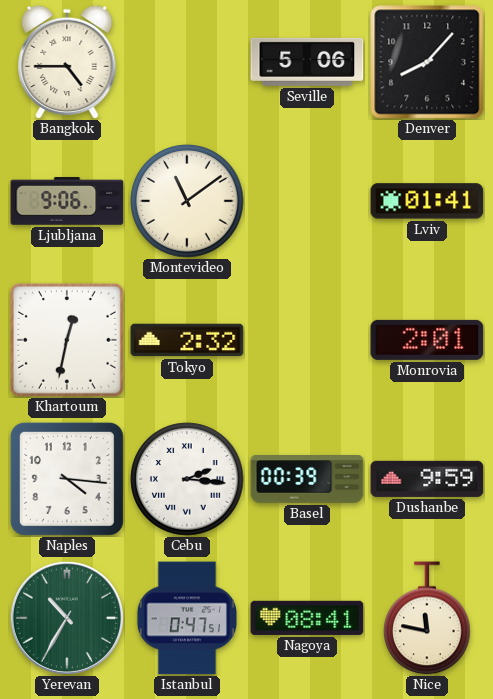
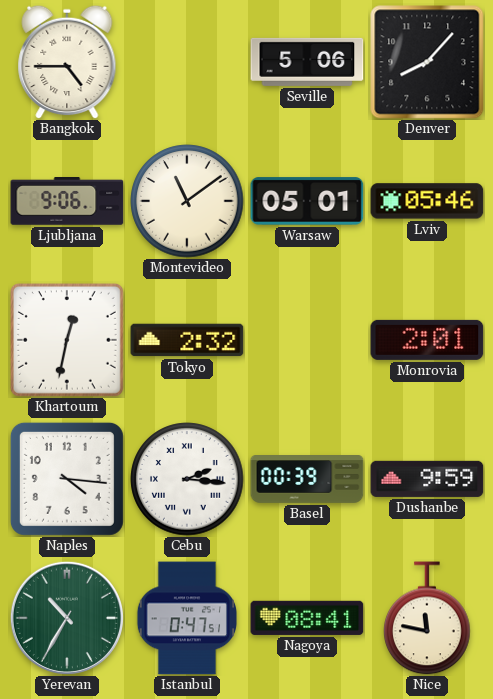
Warsaw: none -> 05:01 (307, 201)
Lviv: 01:41 -> 05:46 (427, 201)
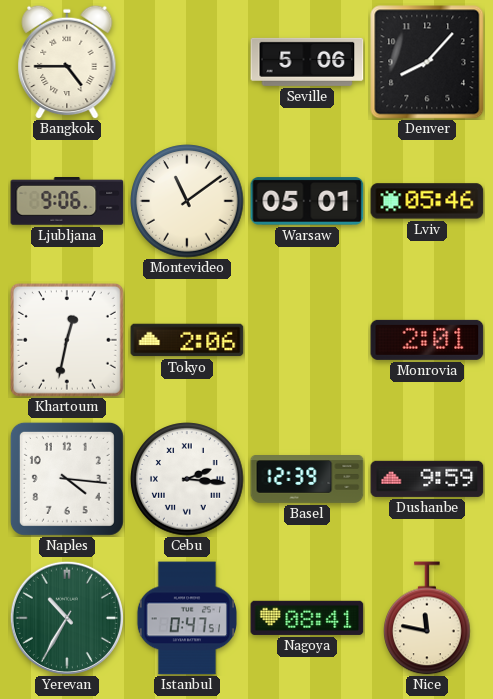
Tokyo: 2:32 -> 2:06 (187, 340)
Basel: 00:39 -> 12:39 (307, 480)
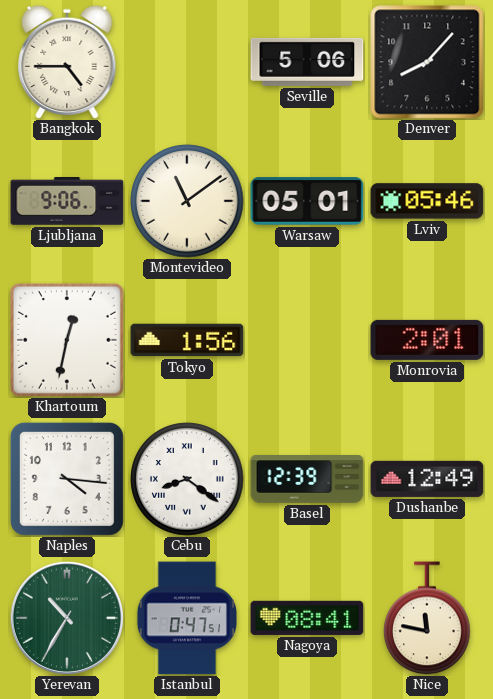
Tokyo: 2:06 -> 1:56 (187, 340)
Cebu: 2:16 -> 8:21 (187, 479)
Dushanbe: 9:59 -> 12:49 (427, 479)
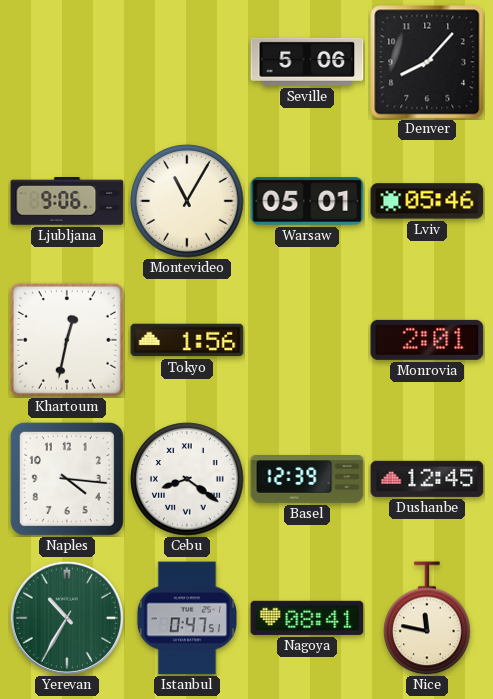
Bangkok: 4:45 -> none (67, 62)
Montevideo: 11:09 -> 11:05 (187, 201)
Dushanbe: 12:49 -> 12:45 (427, 479)
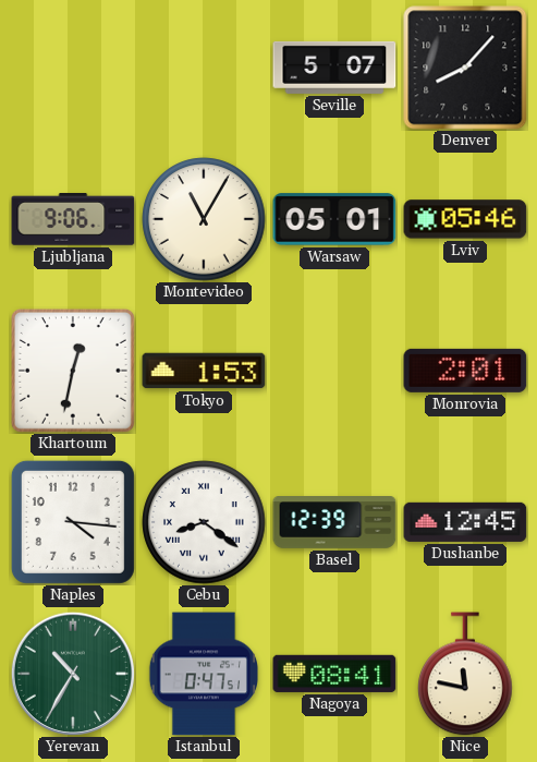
Seville: 5:06 -> 5:07 (334, 68)
Tokyo: 1:56 -> 1:53 (204, 371)
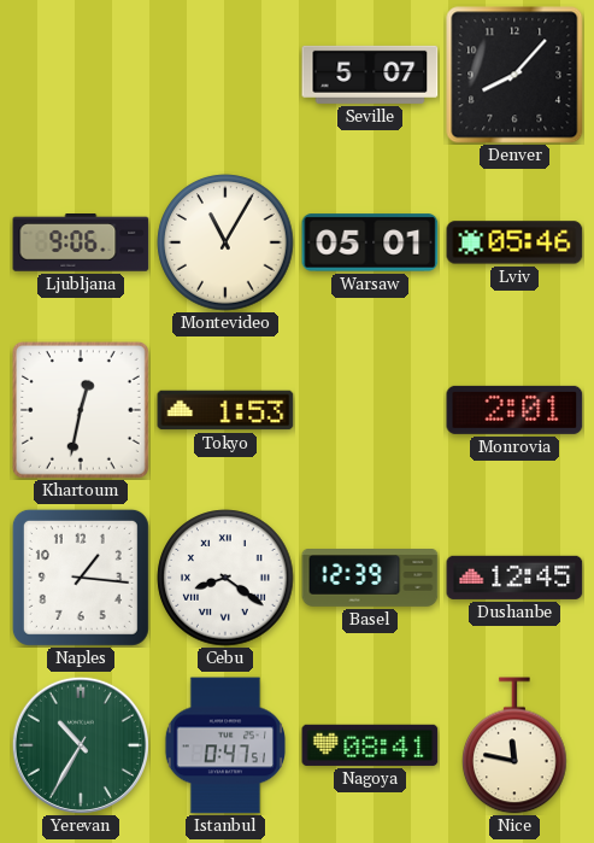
Naples: 4:16 -> 1:16 (81, 578)
